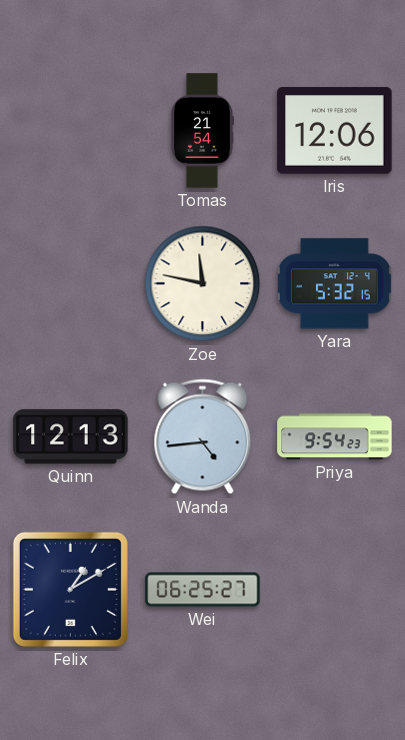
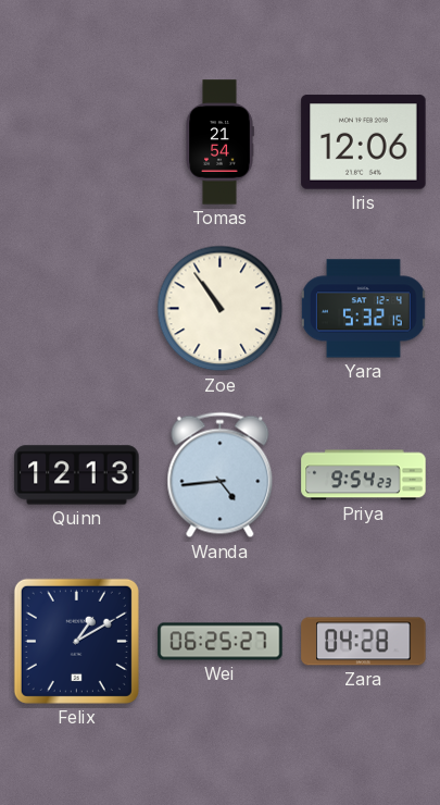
Zoe: 11:47 -> 10:54 (221, 309)
Zara: none -> 04:28 (364, 642)
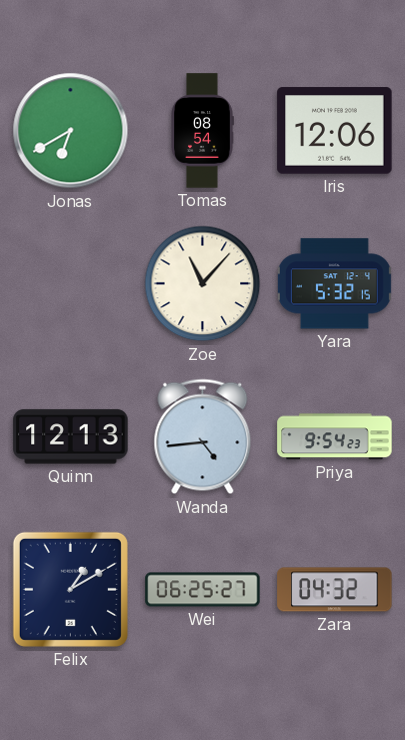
Jonas: none -> 6:40 (71, 131)
Tomas: 21:54 -> 08:54 (202, 131)
Zoe: 10:54 -> 11:07 (203, 284)
Zara: 04:28 -> 04:32 (335, 590)
